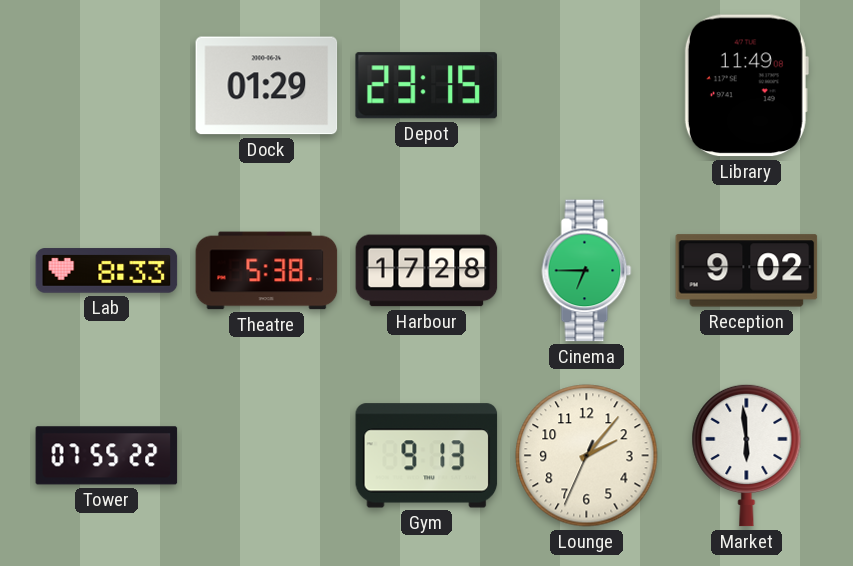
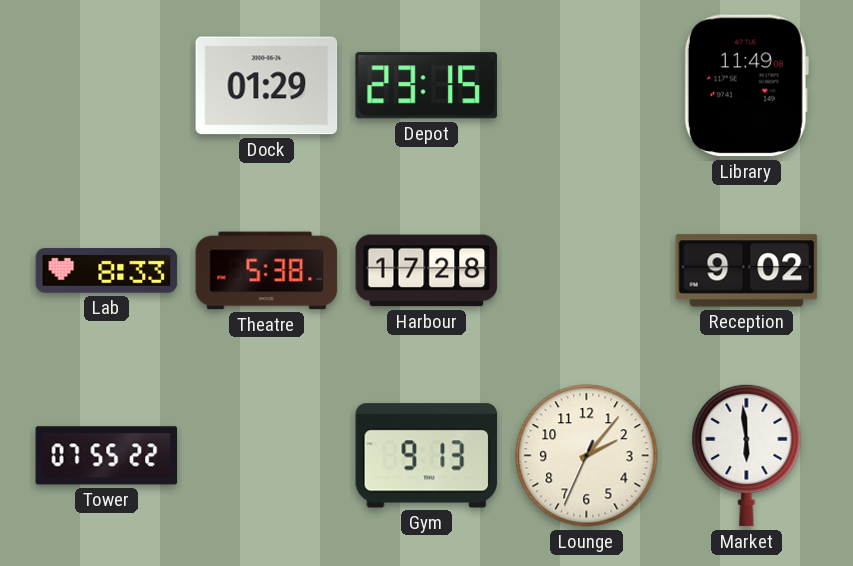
Cinema: 6:45 -> none (587, 271)
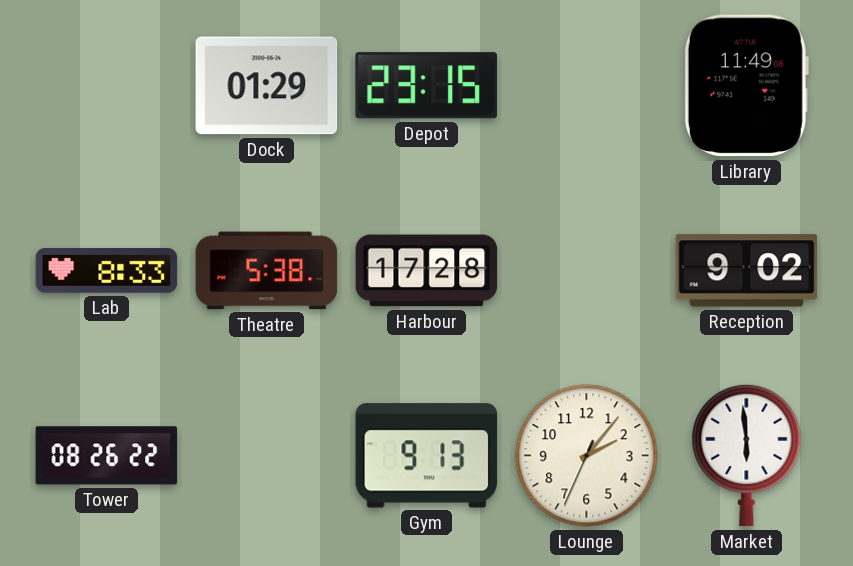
Tower: 07:55 -> 08:26 (107, 456)
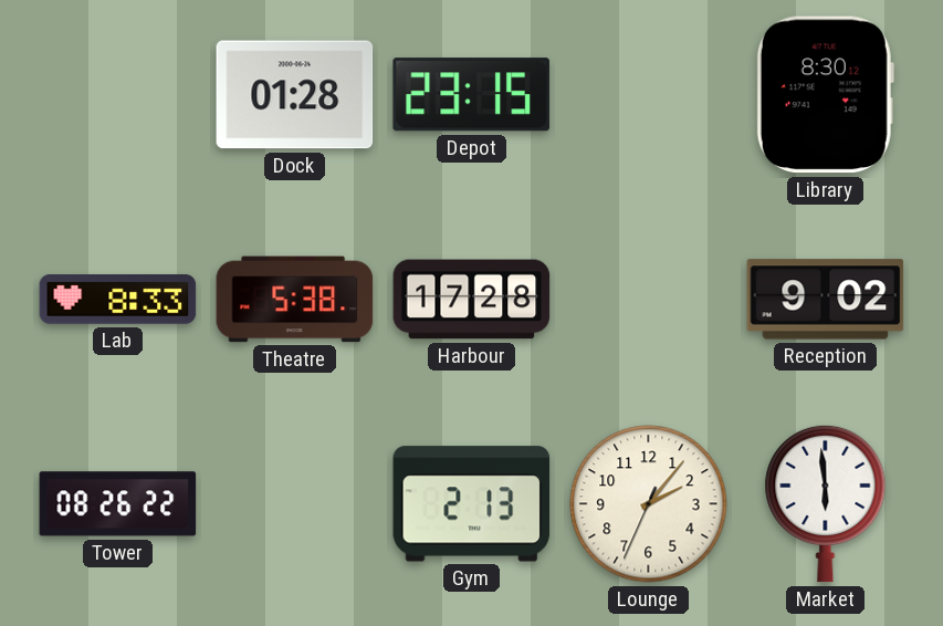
Dock: 01:29 -> 01:28 (295, 95)
Library: 11:49 -> 8:30 (825, 95)
Gym: 9:13 -> 2:13 (472, 504)
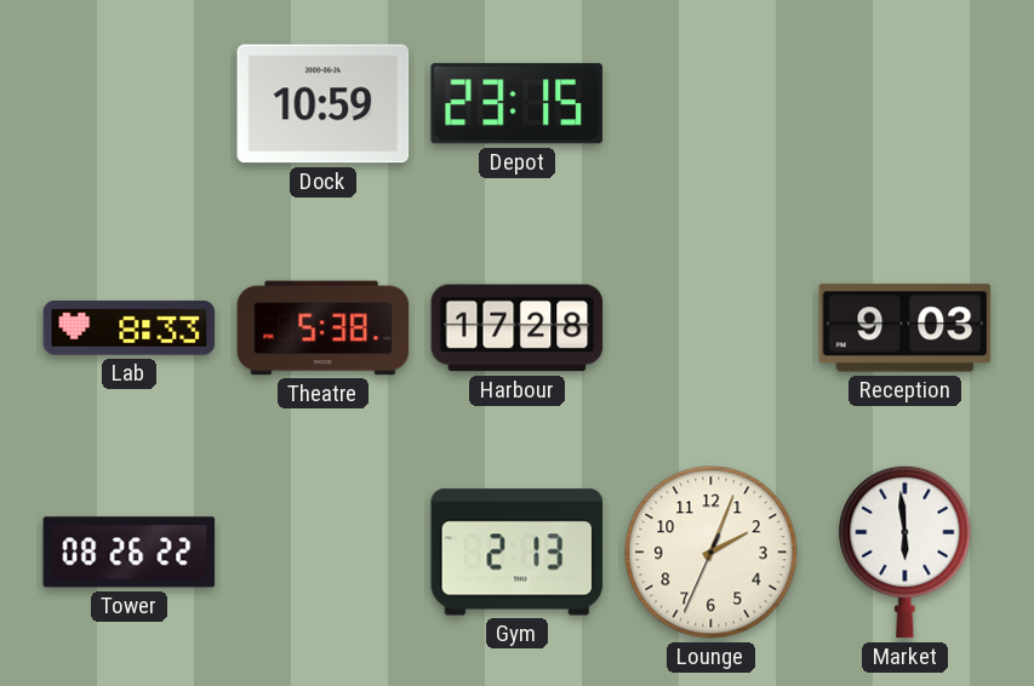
Dock: 01:28 -> 10:59 (324, 104)
Library: 8:30 -> none (825, 95)
Reception: 9:02 -> 9:03 (906, 328)
Lounge: 2:06 -> 2:03 (712, 553)
